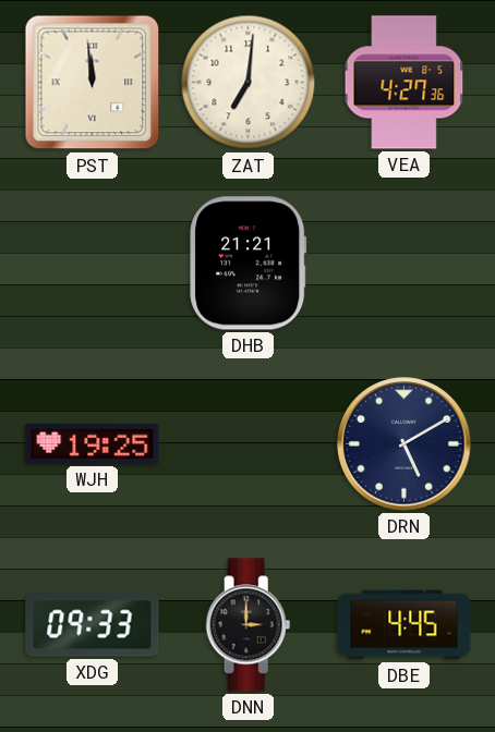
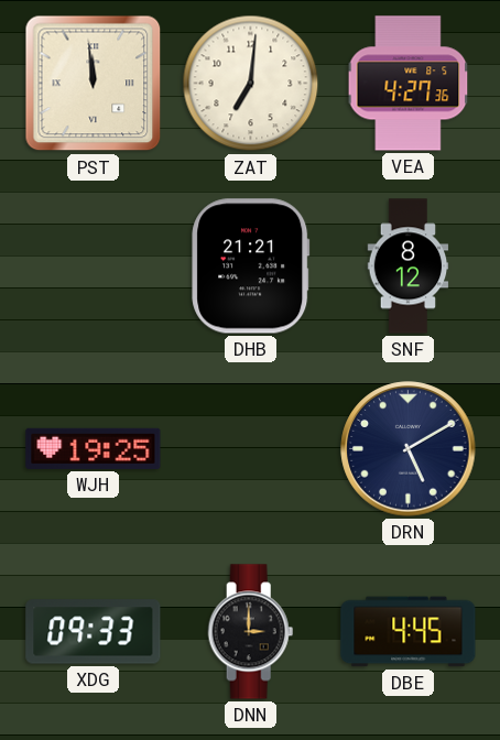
SNF: none -> 8:12 (409, 266)
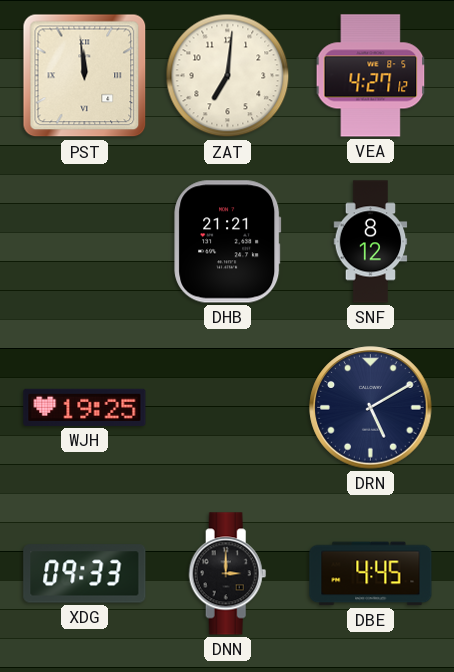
VEA: 4:27:36 -> 4:27:12 (371, 76)
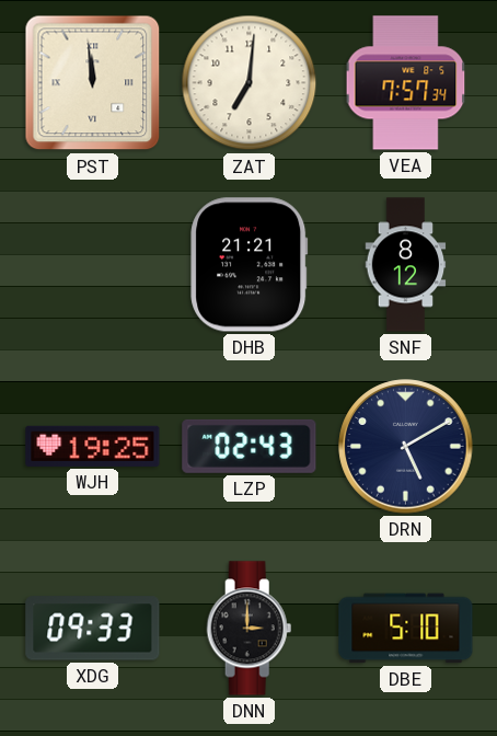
VEA: 4:27 -> 7:57 (406, 83)
LZP: none -> 02:43 (250, 446)
DBE: 4:45 -> 5:10 (406, 629)
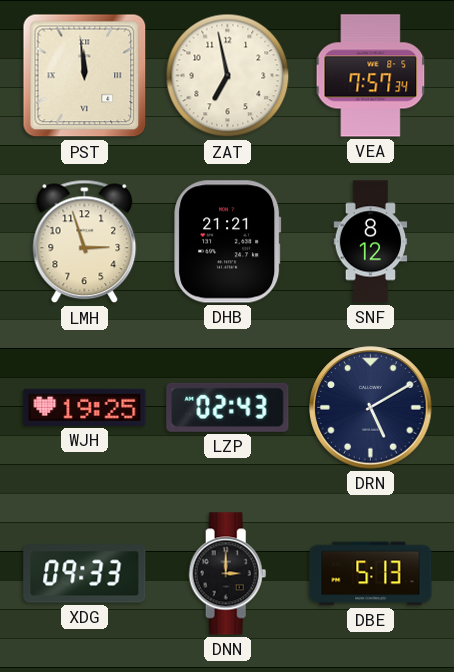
ZAT: 7:01 -> 6:58 (228, 76)
LMH: none -> 2:57 (85, 242)
DBE: 5:10 -> 5:13 (371, 574)
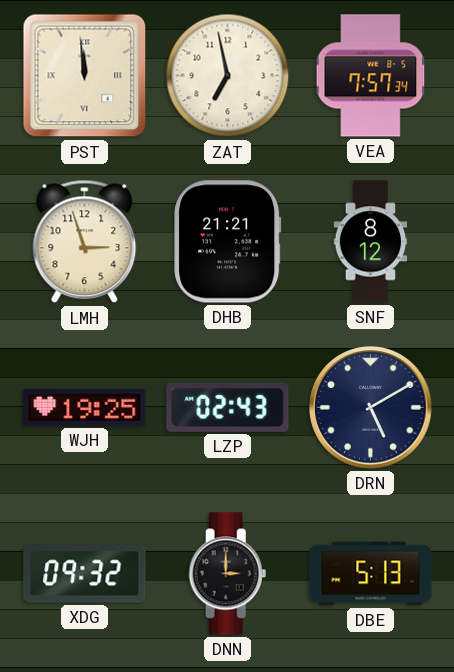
XDG: 09:33 -> 09:32 (85, 574)
